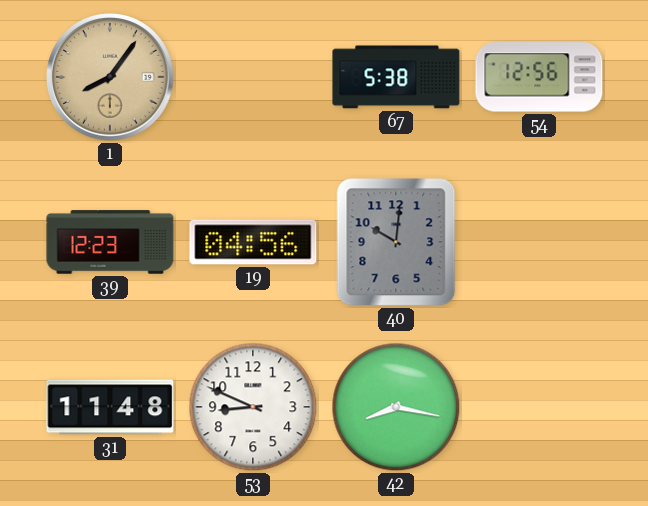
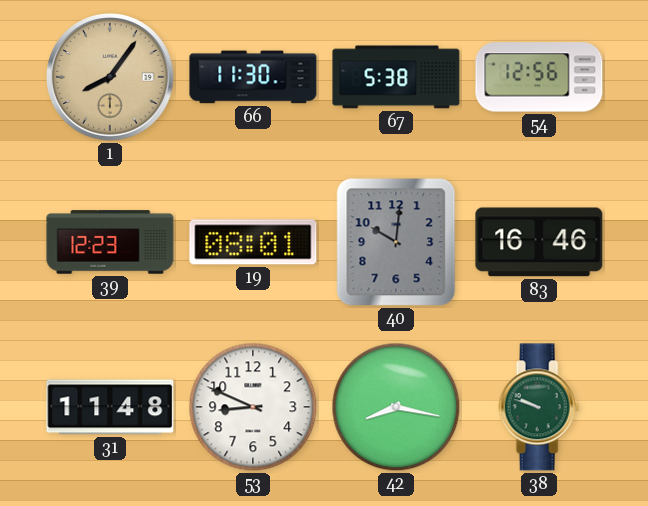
66: none -> 11:30 (253, 77)
19: 04:56 -> 08:01 (253, 242)
83: none -> 16:46 (539, 242)
38: none -> 9:48 (539, 407)
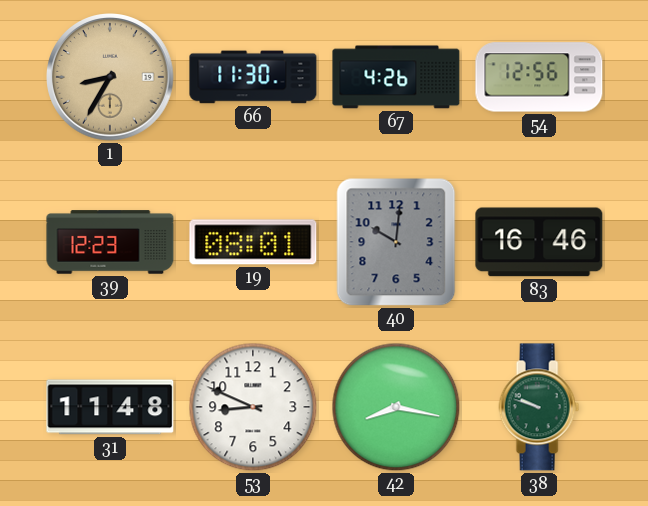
1: 8:06 -> 8:35 (110, 77)
67: 5:38 -> 4:26 (396, 77)
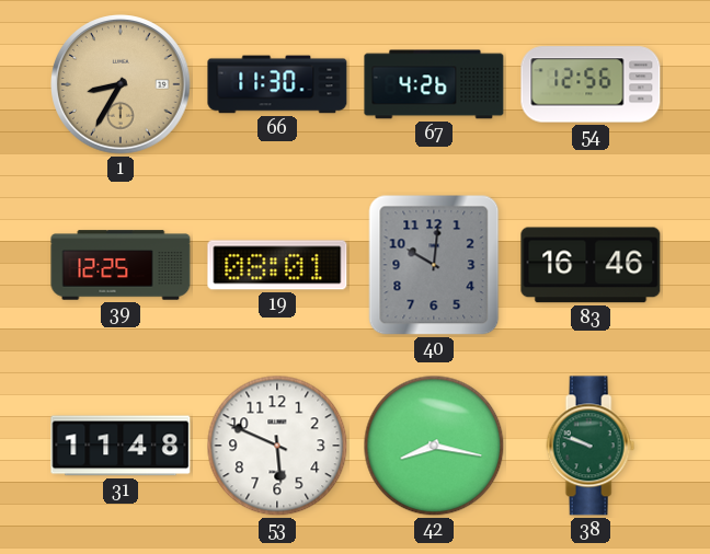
39: 12:23 -> 12:25 (121, 265)
53: 8:49 -> 5:49 (277, 446)
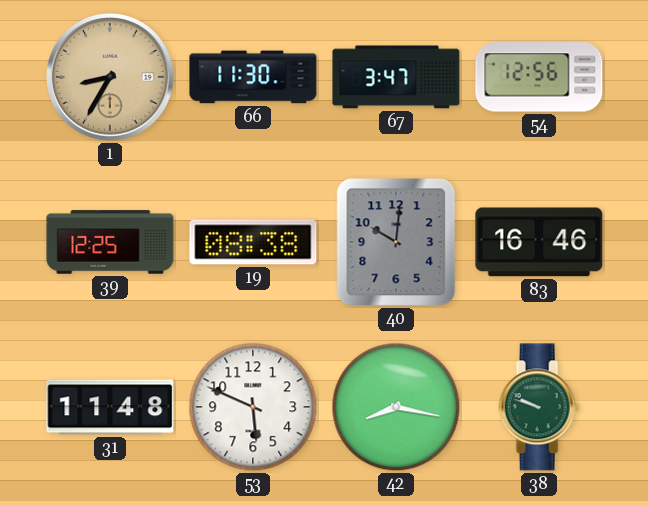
67: 4:26 -> 3:47 (396, 77)
19: 08:01 -> 08:38 (253, 242)
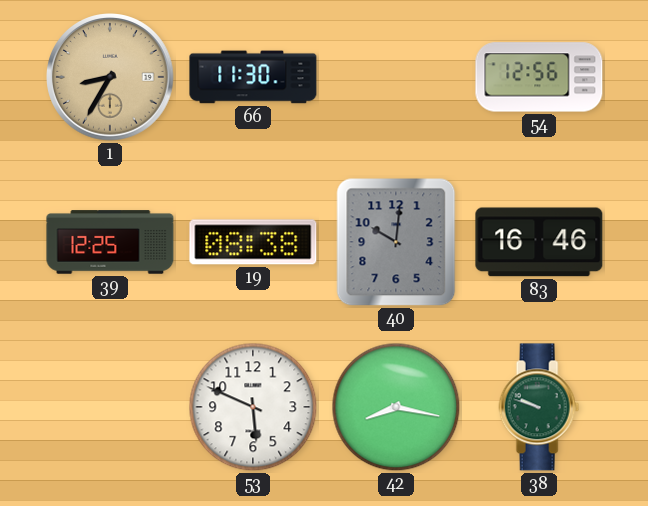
67: 3:47 -> none (396, 77)
31: 11:48 -> none (110, 407)
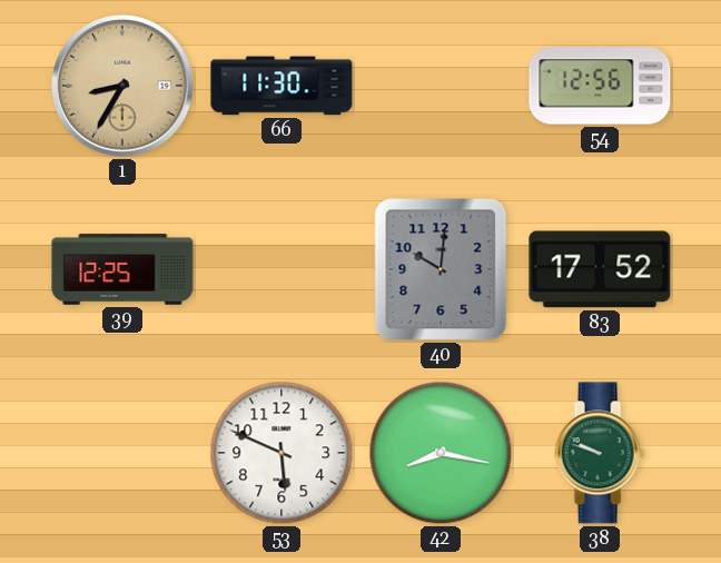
19: 08:38 -> none (253, 242)
83: 16:46 -> 17:52 (600, 269)
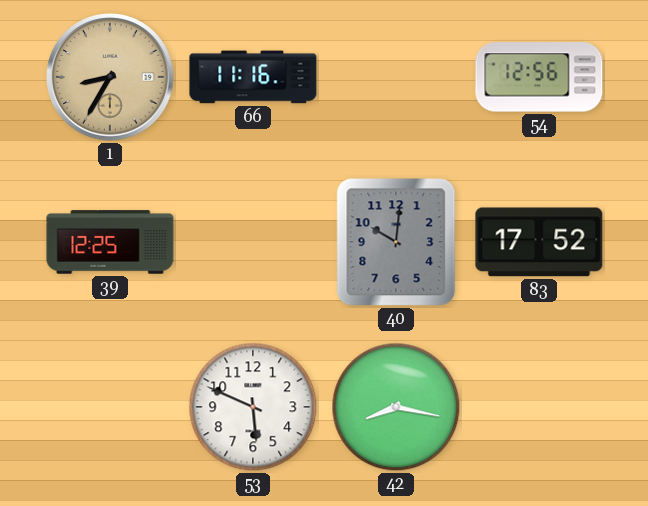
66: 11:30 -> 11:16 (253, 77)
38: 9:48 -> none (600, 453)
